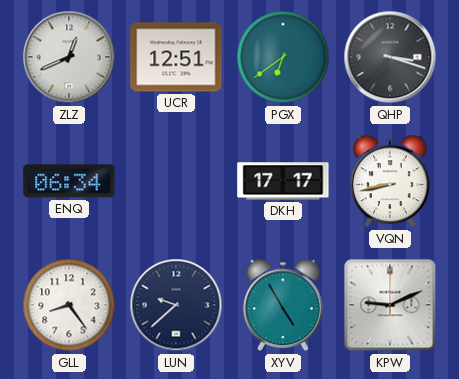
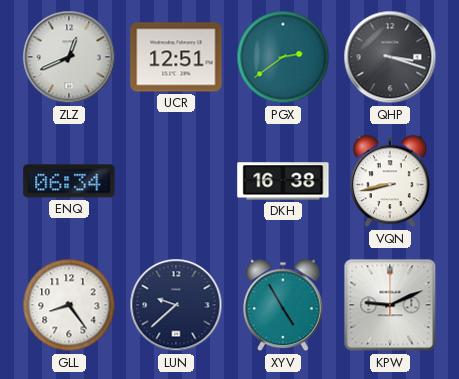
PGX: 6:39 -> 2:39 (283, 57)
DKH: 17:17 -> 16:38 (283, 181)
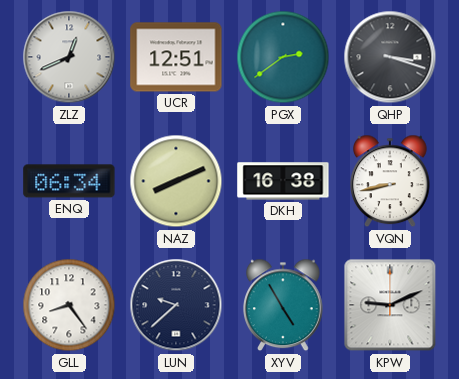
NAZ: none -> 8:11 (176, 181)
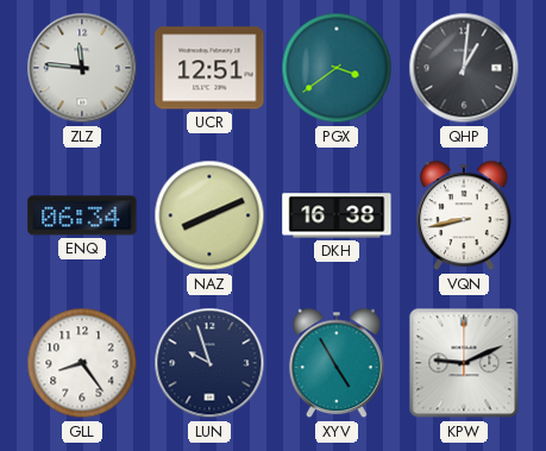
ZLZ: 12:41 -> 11:46 (82, 68)
PGX: 2:39 -> 3:39 (337, 68)
QHP: 3:18 -> 1:01 (464, 68)
LUN: 9:38 -> 9:57 (209, 363)
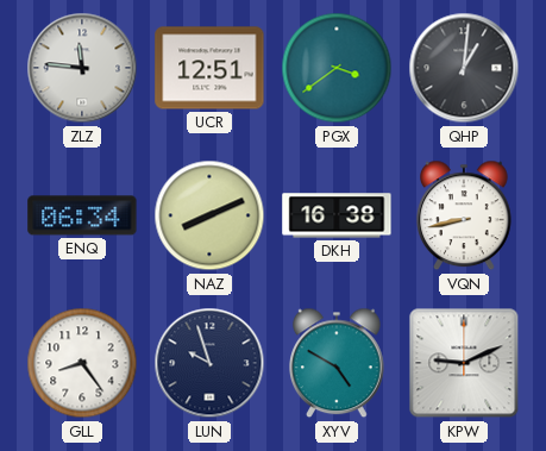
XYV: 4:55 -> 4:50 (338, 363)
